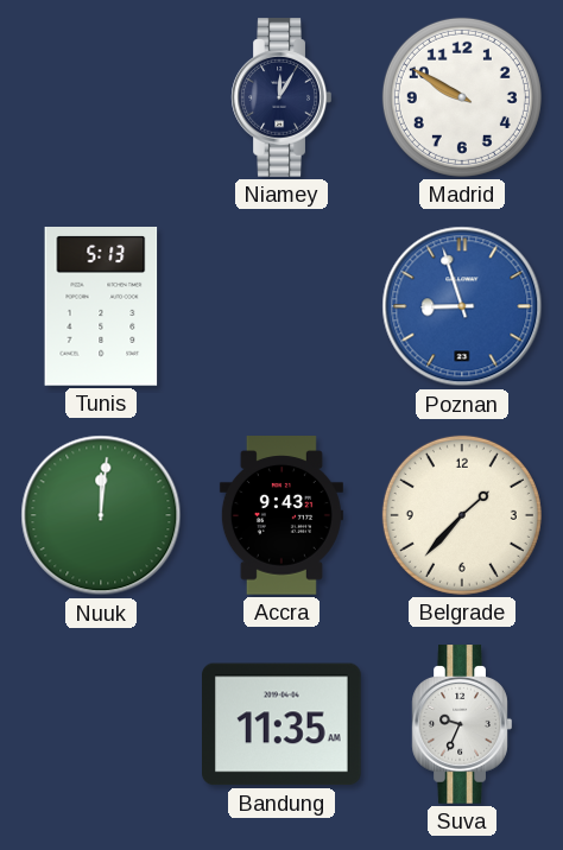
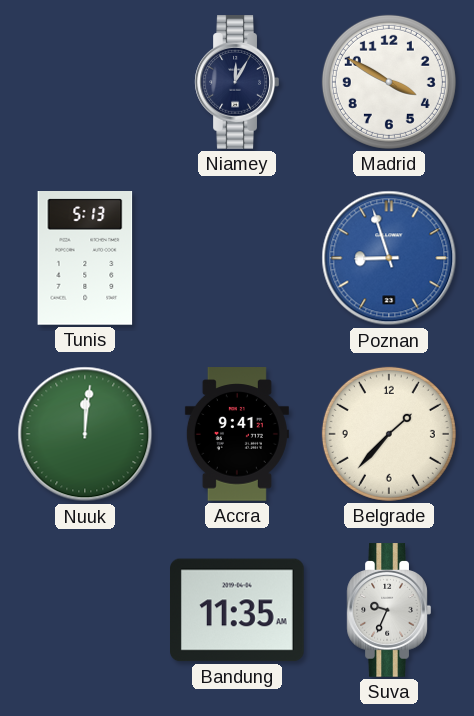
Madrid: 9:50 -> 3:50 (389, 82)
Accra: 9:43 -> 9:41 (237, 434)
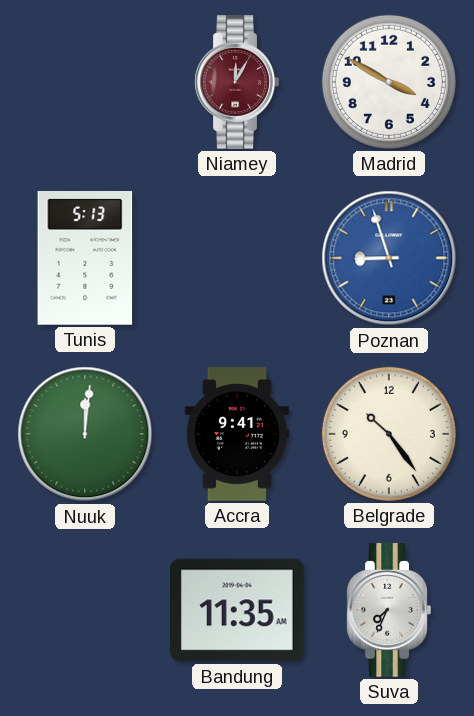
Niamey dial: navy -> burgundy (237, 82)
Belgrade: 1:37 -> 10:24 (389, 434)
Suva: 9:34 -> 7:34 (389, 610)
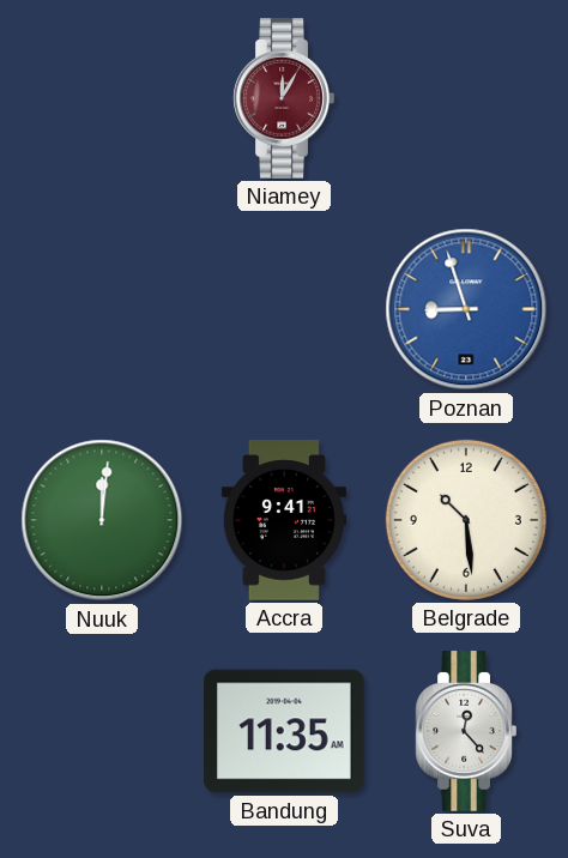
Madrid: 3:50 -> none (389, 82)
Tunis: 5:13 -> none (85, 259)
Belgrade: 10:24 -> 10:29 (466, 520)
Suva: 7:34 -> 12:23 (466, 731)
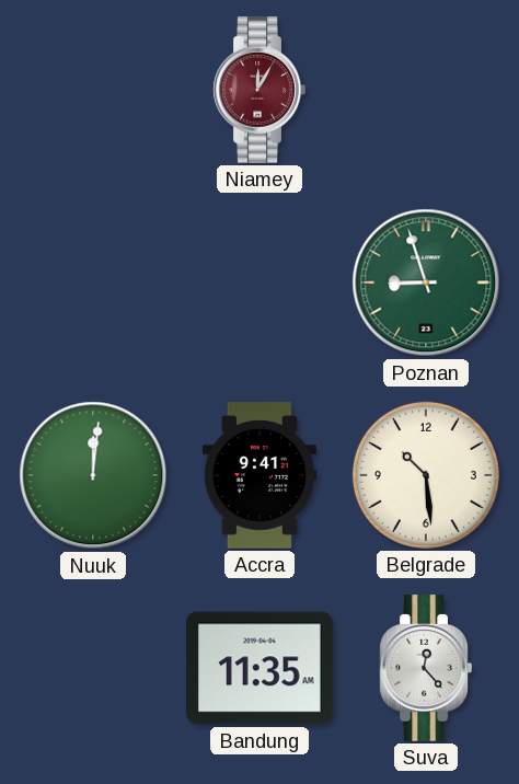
Poznan dial: blue -> green (426, 283)
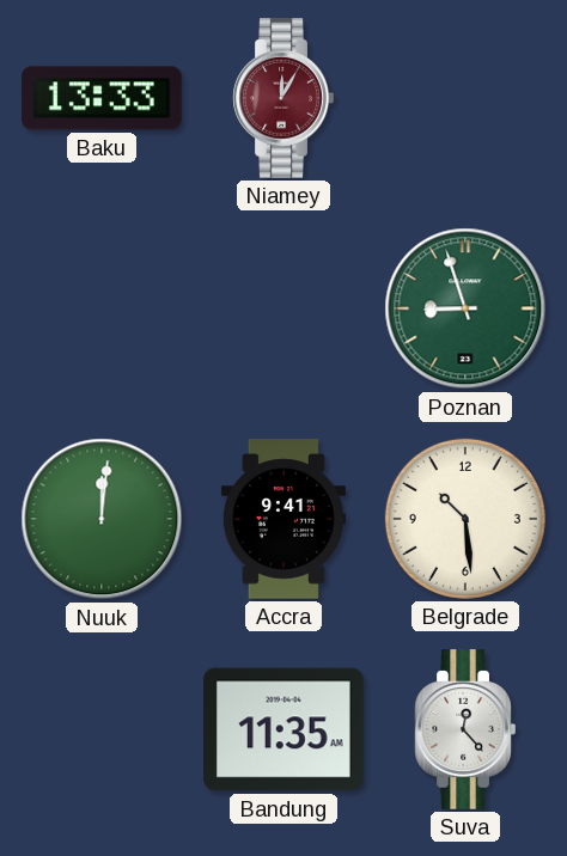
Baku: none -> 13:33 (102, 98)
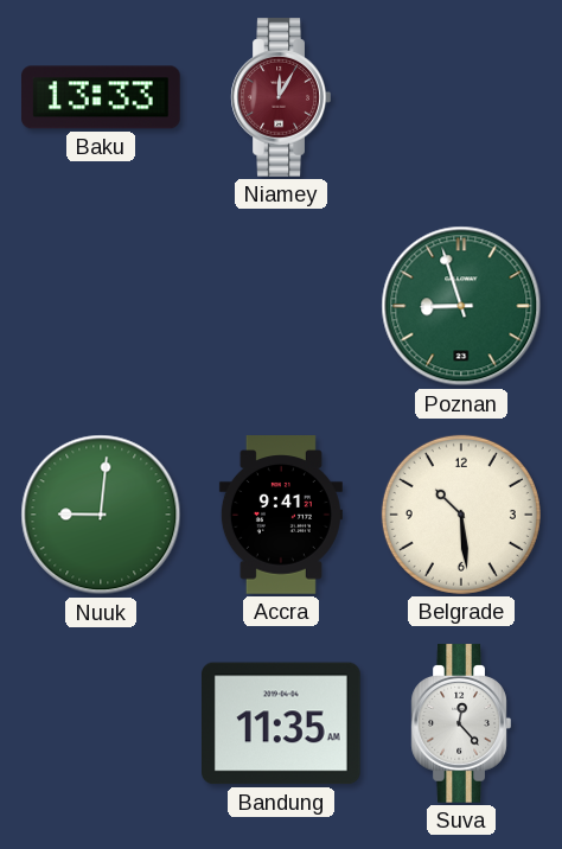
Nuuk: 12:01 -> 9:01 (101, 515)
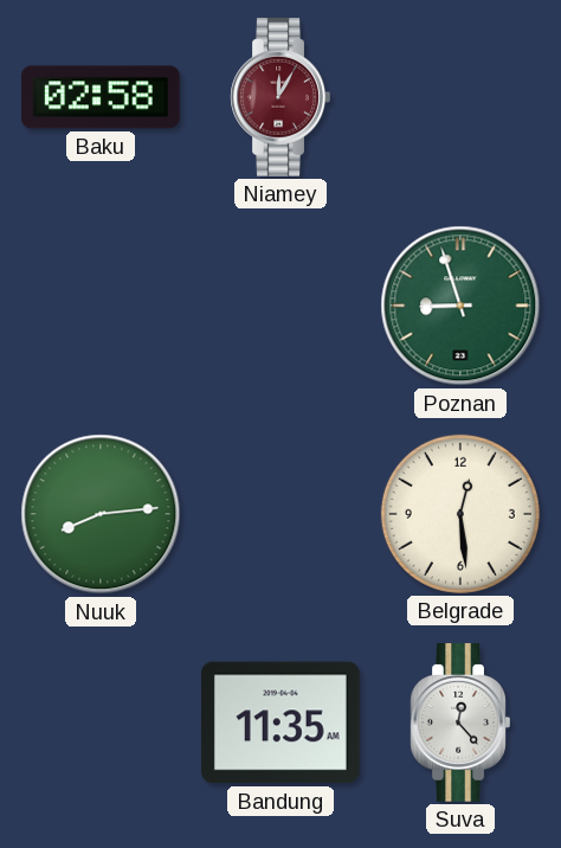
Baku: 13:33 -> 02:58 (101, 97)
Nuuk: 9:01 -> 8:14 (101, 514)
Accra: 9:41 -> none (281, 515)
Belgrade: 10:29 -> 12:29 (460, 514)
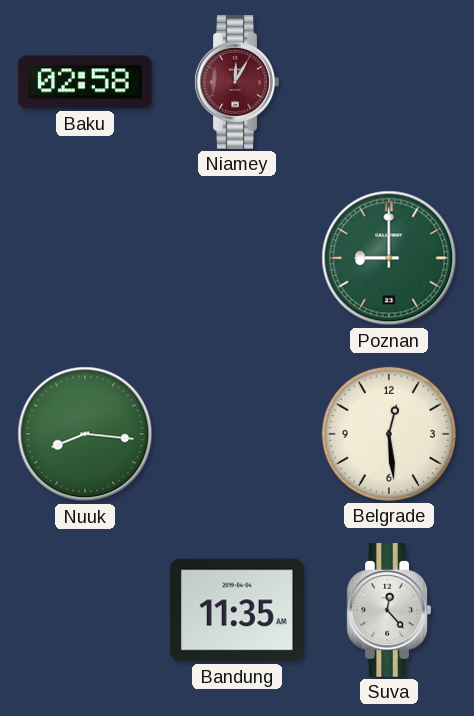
Poznan: 8:57 -> 9:00 (389, 258)
Nuuk: 8:14 -> 8:16 (85, 434)
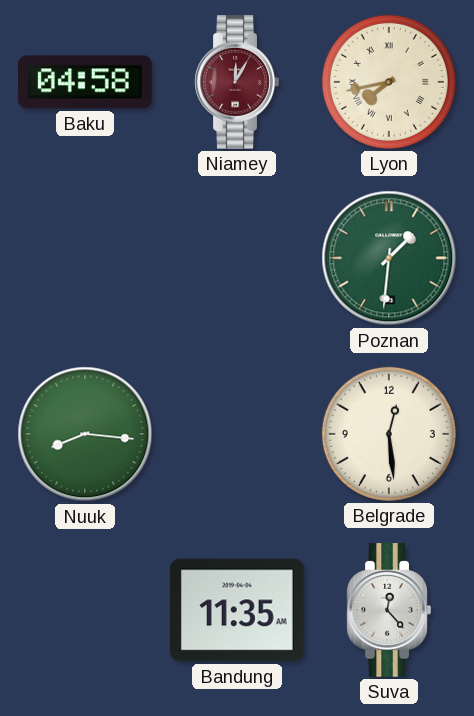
Baku: 02:58 -> 04:58 (85, 82)
Lyon: none -> 7:43 (389, 82)
Poznan: 9:00 -> 1:31 (389, 258)
